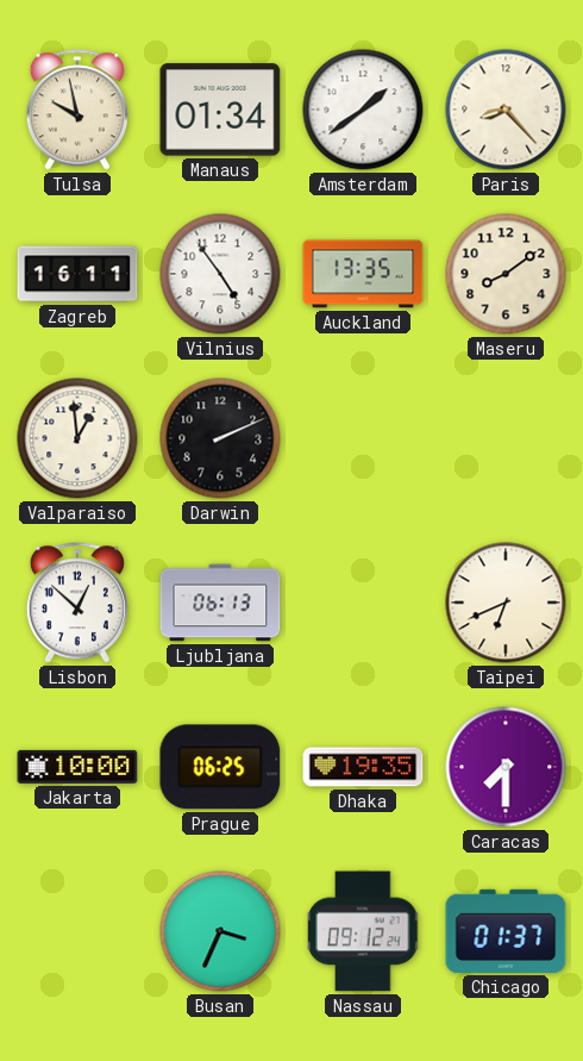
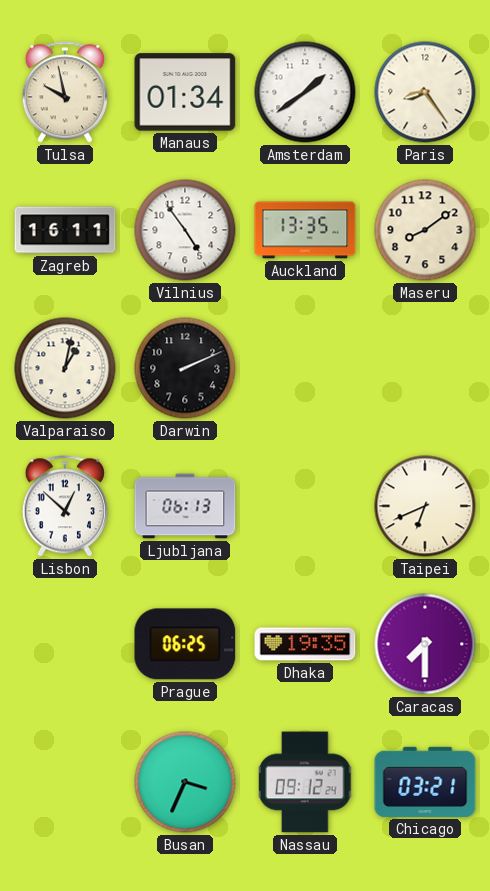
Paris: 8:23 -> 8:24 (425, 92)
Valparaiso: 12:59 -> 1:02 (65, 368)
Jakarta: 10:00 -> none (77, 767)
Chicago: 01:37 -> 03:21 (425, 782)
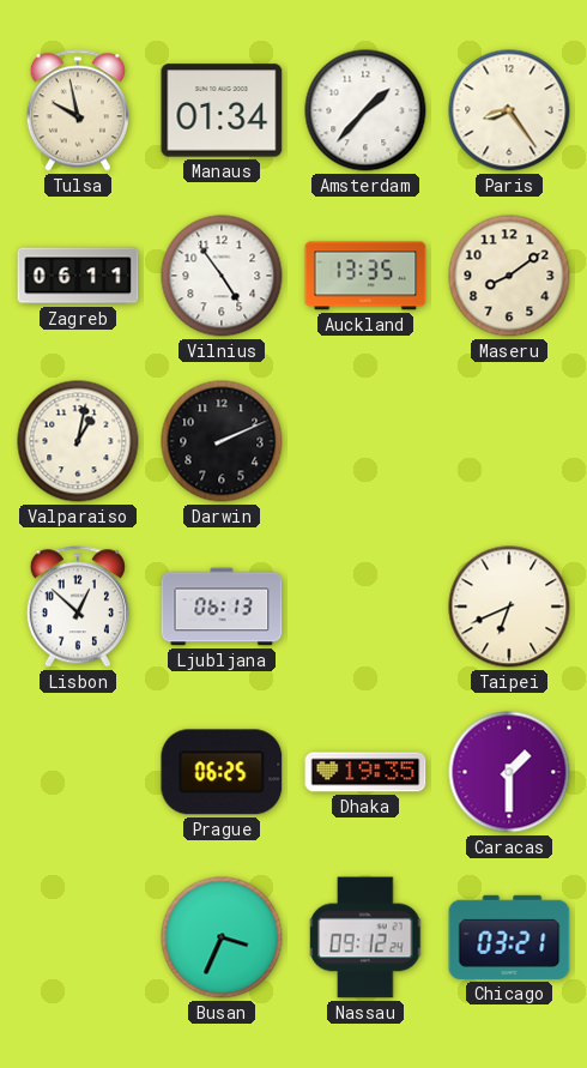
Amsterdam: 1:39 -> 1:37 (365, 110)
Zagreb: 16:11 -> 06:11 (78, 276)
Caracas: 7:30 -> 1:30 (509, 772)
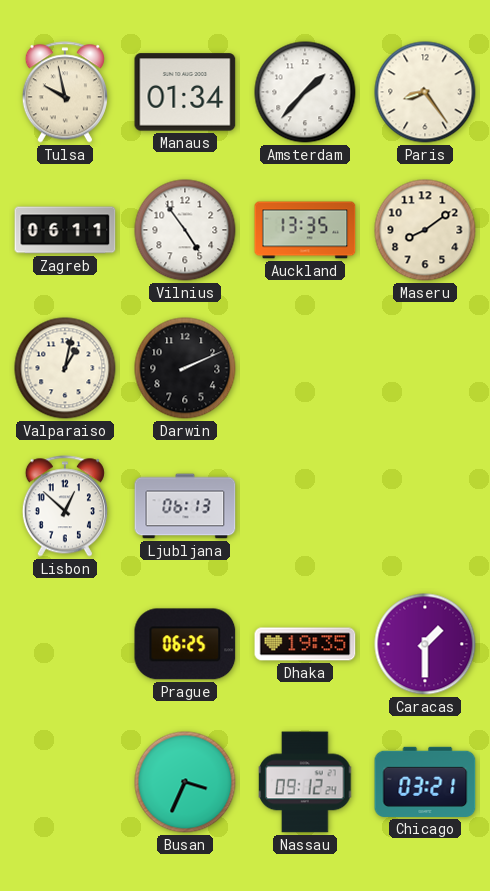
Taipei: 6:41 -> none (509, 607)
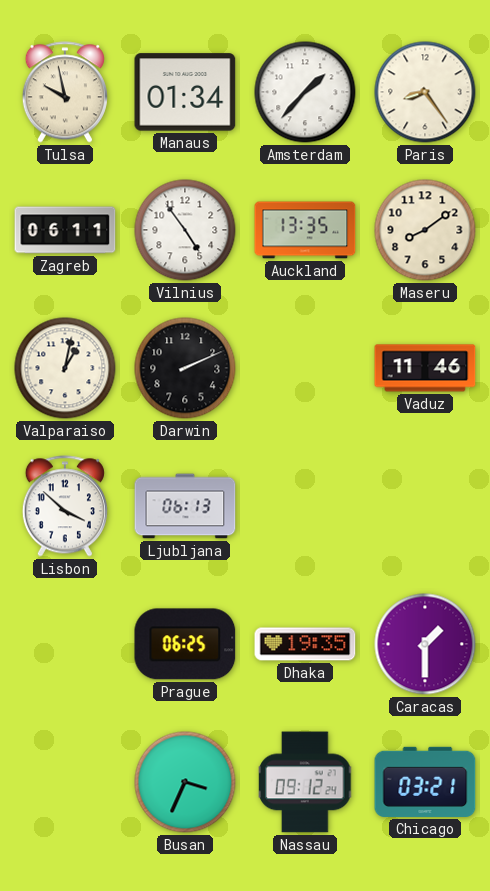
Vaduz: none -> 11:46 (425, 368)
Lisbon: 12:52 -> 3:52 (65, 506)
